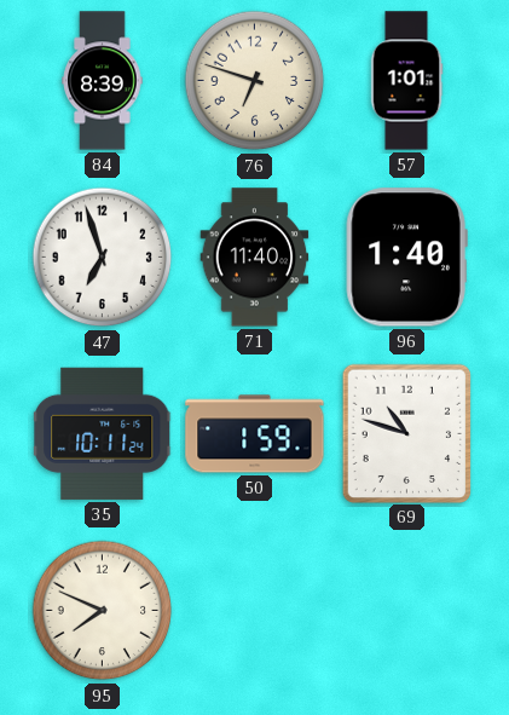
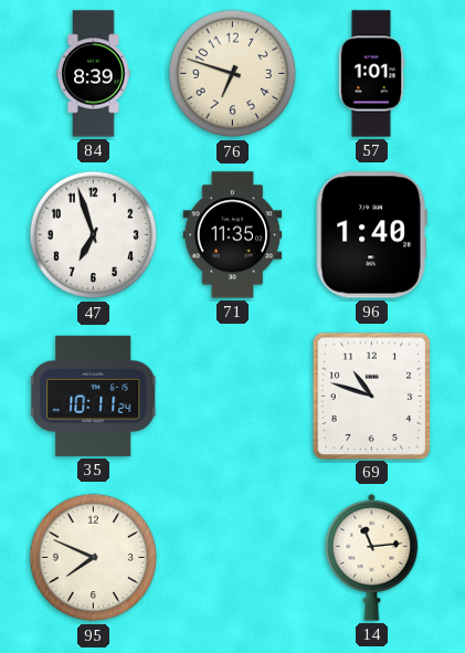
71: 11:40 -> 11:35 (233, 235)
50: 1:59 -> none (255, 434)
14: none -> 11:14 (372, 557)
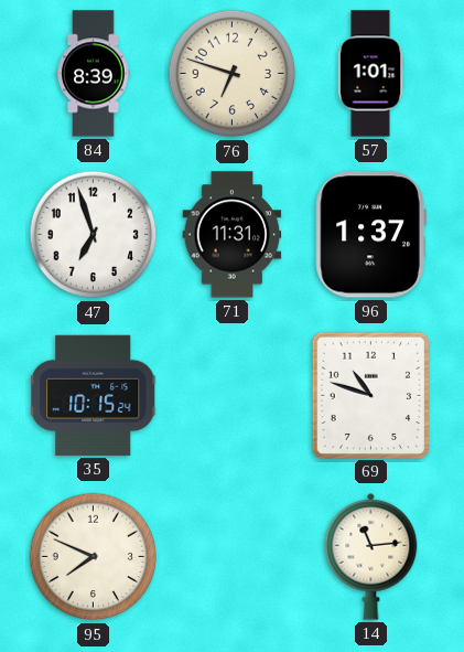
71: 11:35 -> 11:31 (233, 235)
96: 1:40 -> 1:37 (370, 235)
35: 10:11 -> 10:15 (94, 395)
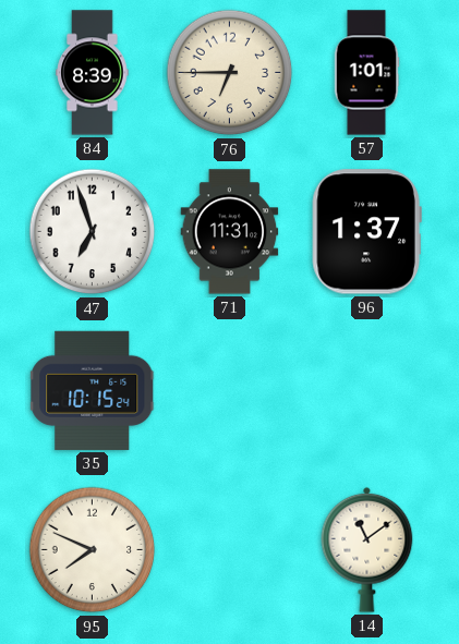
76: 6:48 -> 6:45 (230, 73)
69: 10:48 -> none (370, 395)
14: 11:14 -> 11:09 (367, 549)
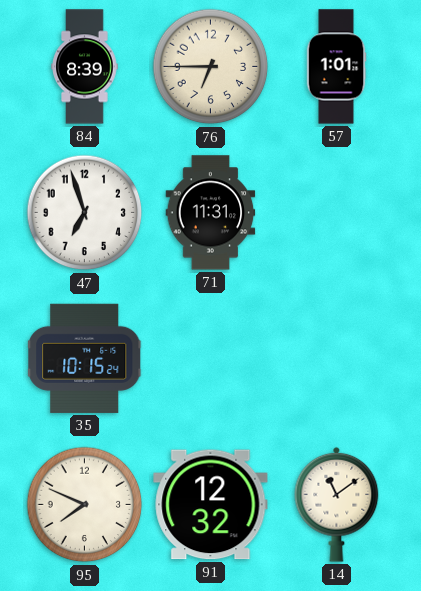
96: 1:37 -> none (366, 232)
91: none -> 12:32 (211, 505)
